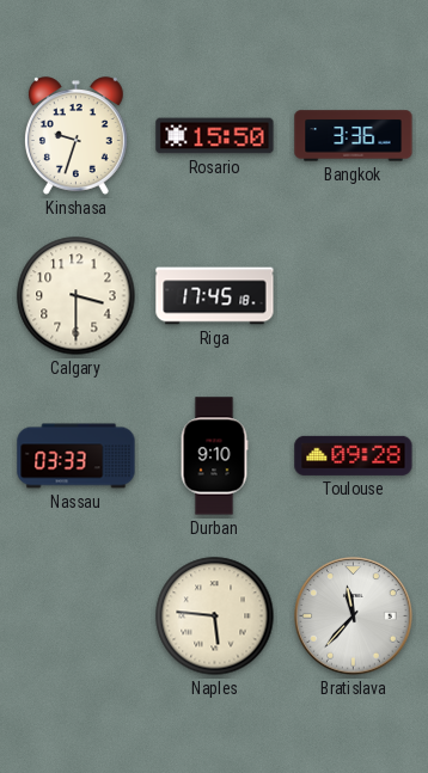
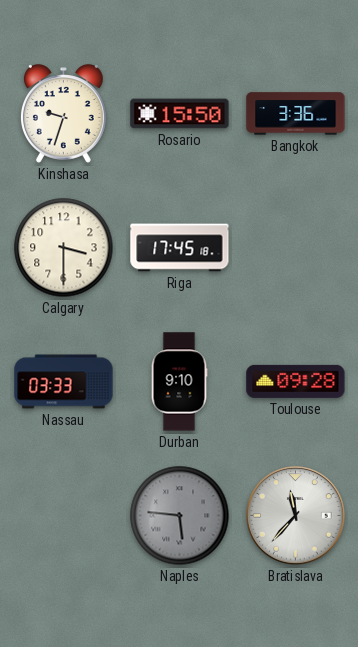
Naples dial: cream -> grey (180, 516)
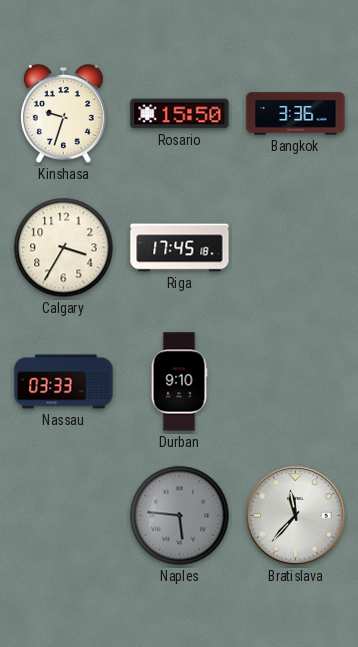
Calgary: 3:30 -> 3:35 (64, 248)
Toulouse: 09:28 -> none (296, 381)
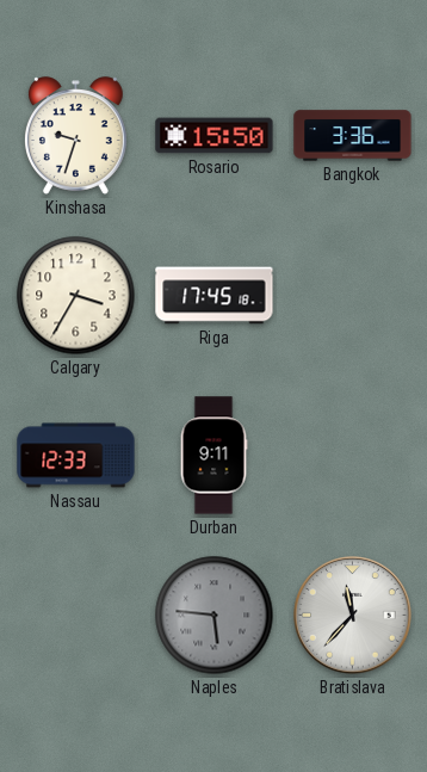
Nassau: 03:33 -> 12:33 (76, 456)
Durban: 9:10 -> 9:11 (213, 456)
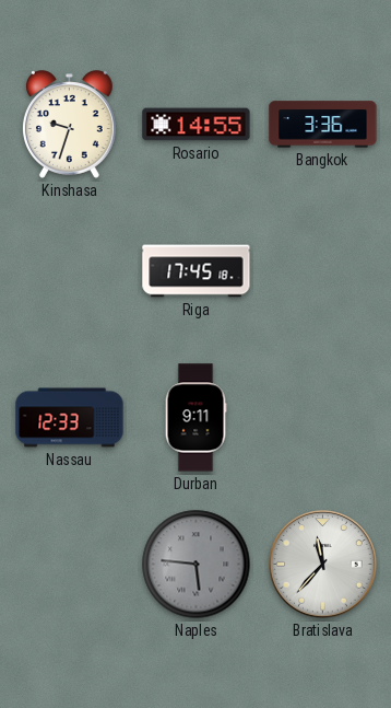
Rosario: 15:50 -> 14:55 (197, 125)
Calgary: 3:35 -> none (76, 296)
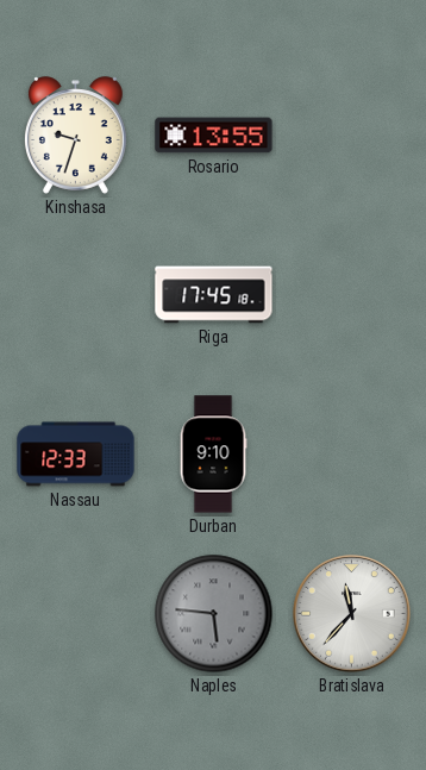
Rosario: 14:55 -> 13:55 (214, 136)
Bangkok: 3:36 -> none (323, 125)
Durban: 9:11 -> 9:10 (213, 455)
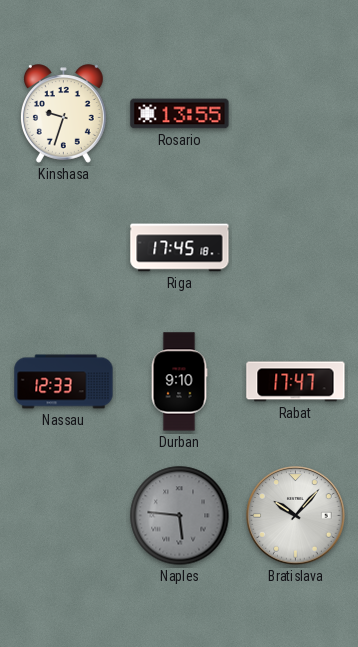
Rabat: none -> 17:47 (296, 382)
Bratislava: 11:37 -> 10:07 (296, 516)
